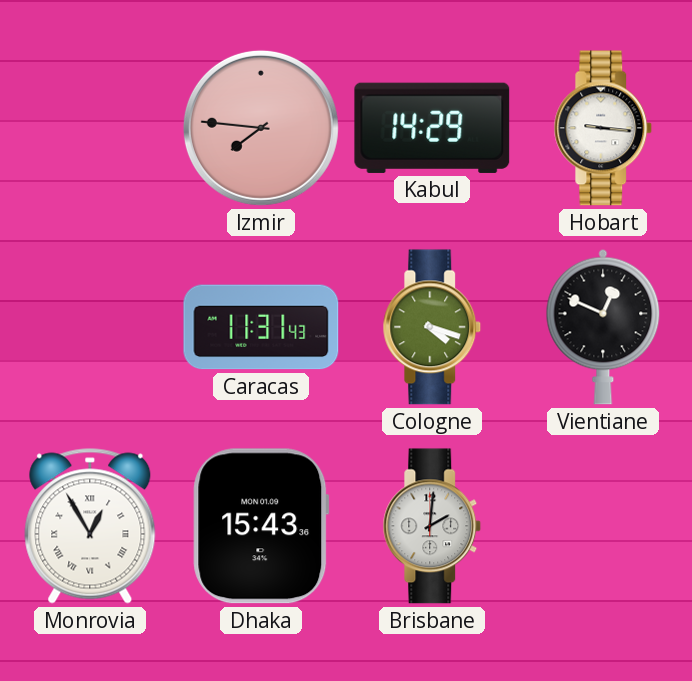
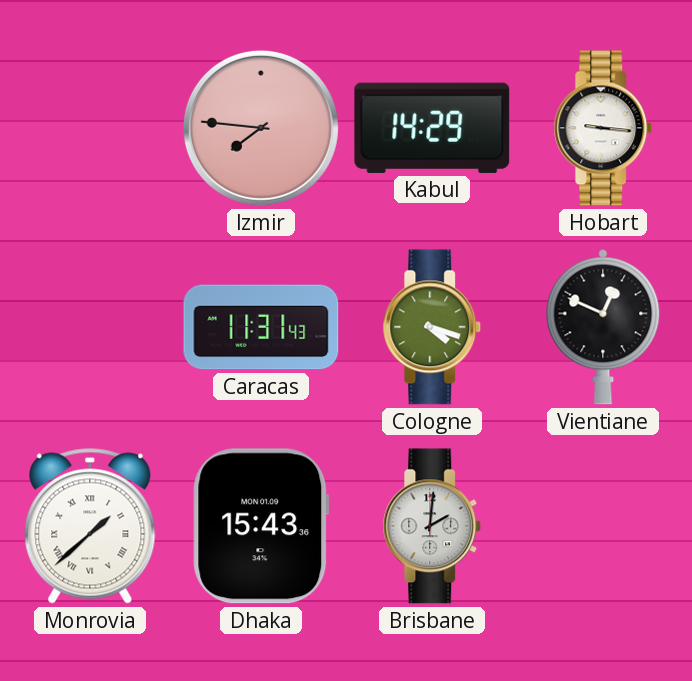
Monrovia: 12:55 -> 1:38 (90, 526)
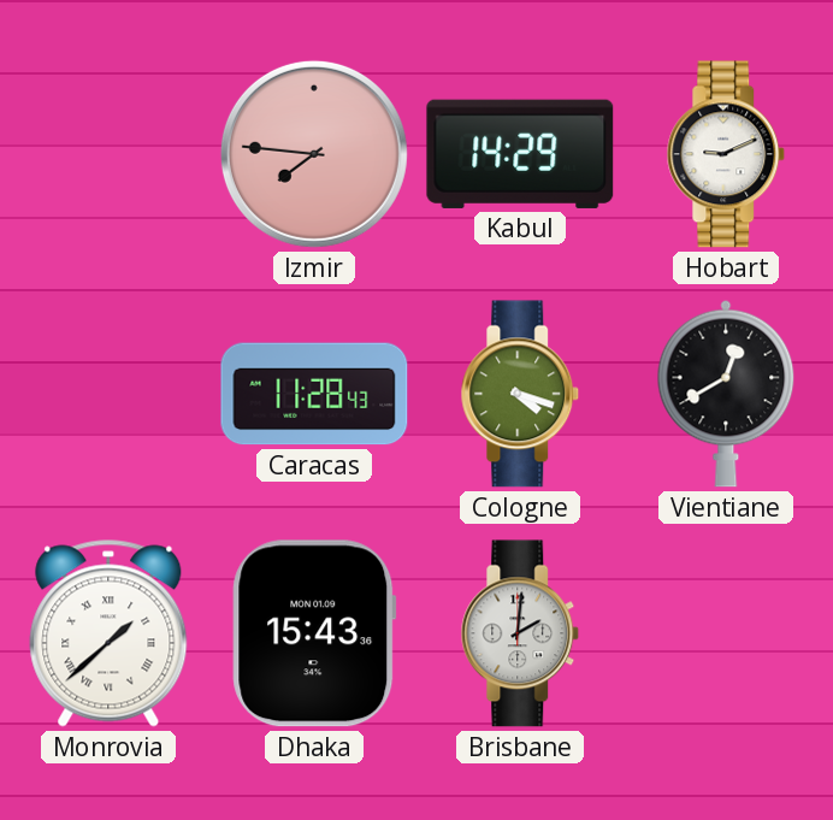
Hobart: 9:16 -> 9:11 (726, 154)
Caracas: 11:31 -> 11:28 (314, 394)
Vientiane: 12:49 -> 12:40 (726, 394)
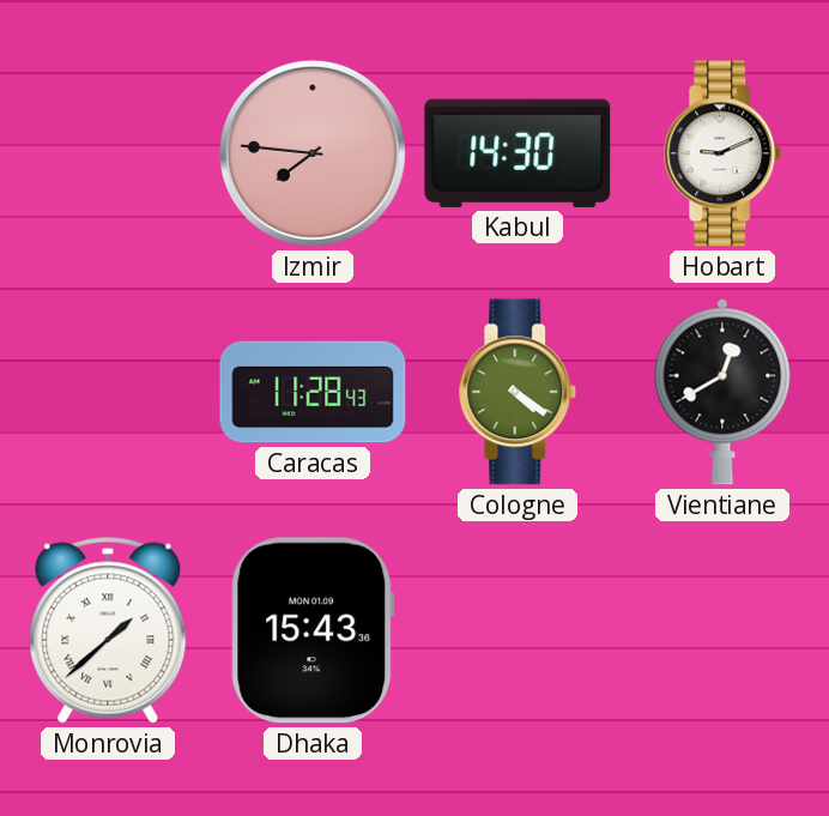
Kabul: 14:29 -> 14:30 (518, 153)
Cologne: 4:18 -> 4:21 (518, 392)
Brisbane: 2:01 -> none (520, 633)
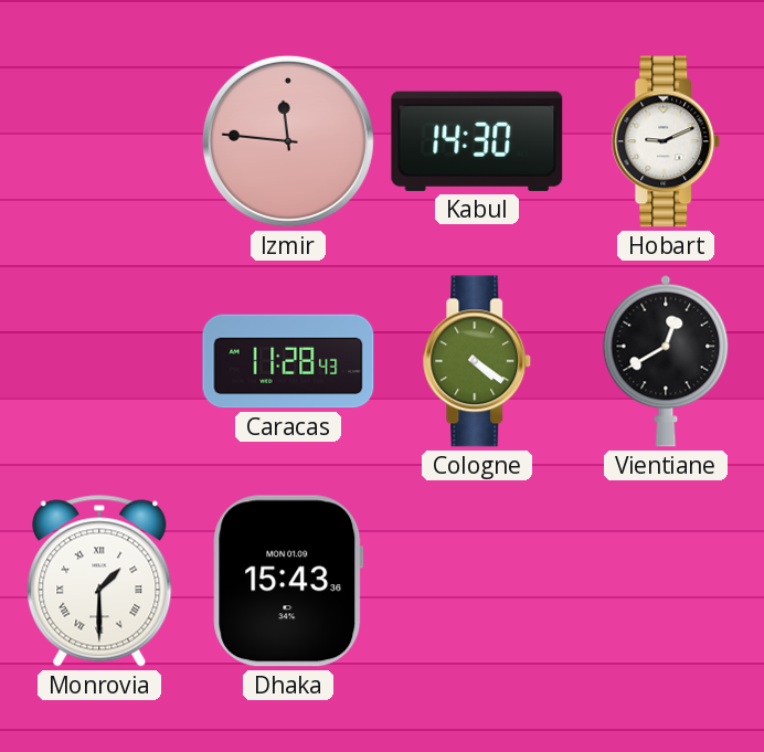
Izmir: 7:46 -> 11:46 (288, 141)
Monrovia: 1:38 -> 1:30 (99, 581)
